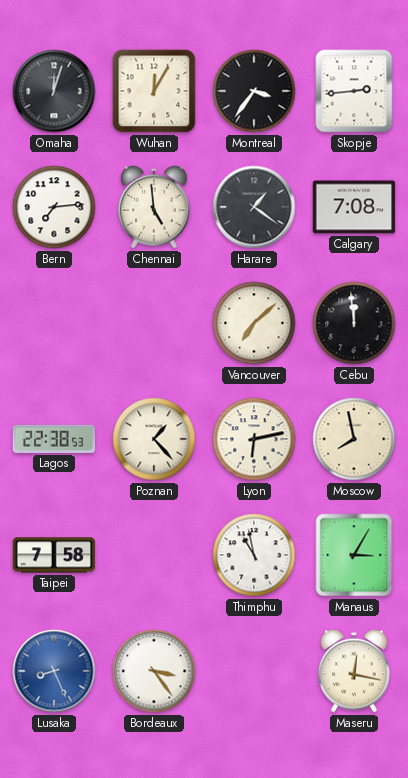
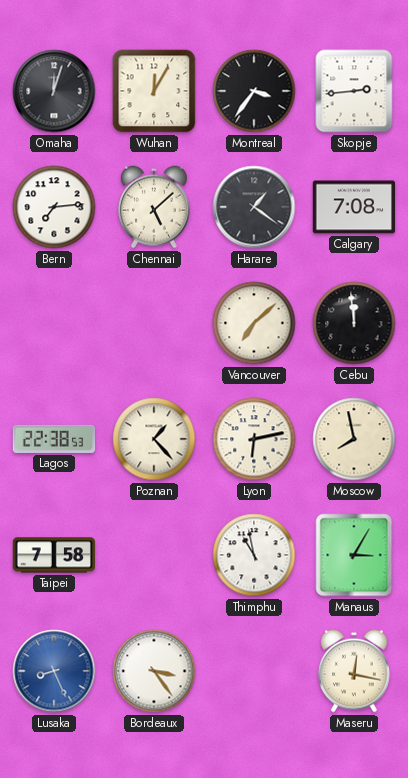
Chennai: 4:59 -> 5:08 (155, 207)
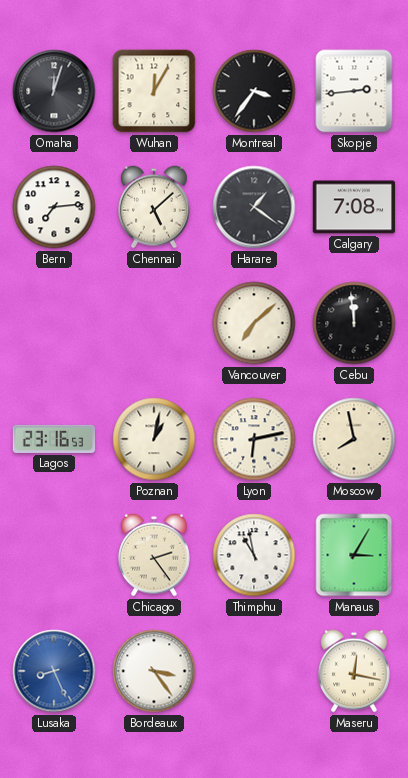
Lagos: 22:38 -> 23:16 (54, 439)
Poznan: 1:23 -> 1:02 (154, 439)
Taipei: 7:58 -> none (54, 555)
Chicago: none -> 2:24 (155, 555)
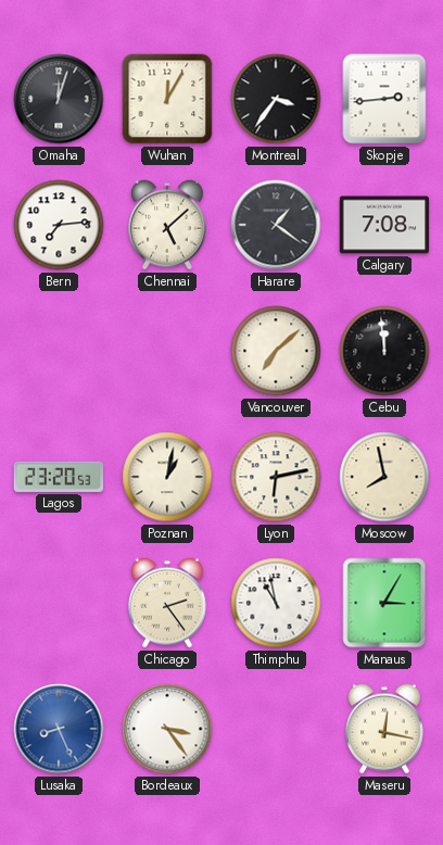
Lagos: 23:16 -> 23:20 (59, 477)
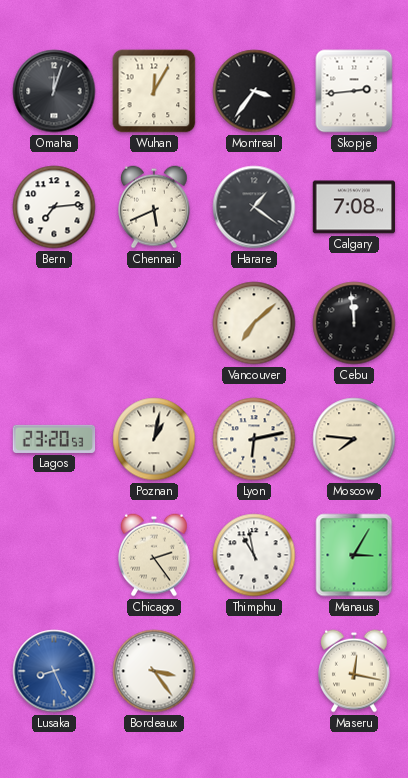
Chennai: 5:08 -> 5:41 (155, 207)
Moscow: 7:58 -> 7:46 (354, 439)
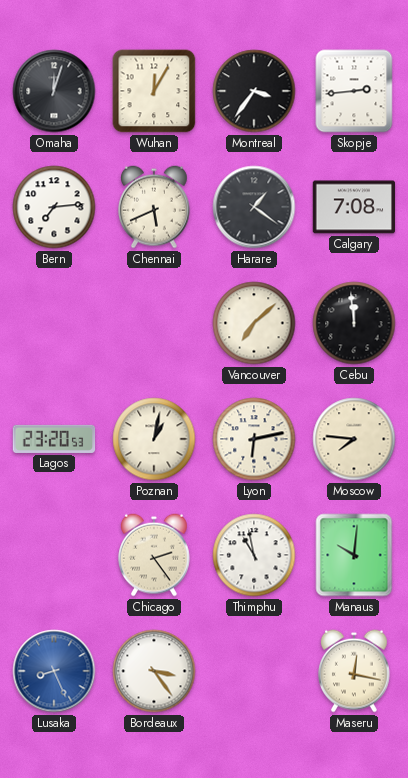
Manaus: 3:05 -> 10:01 (354, 555)
